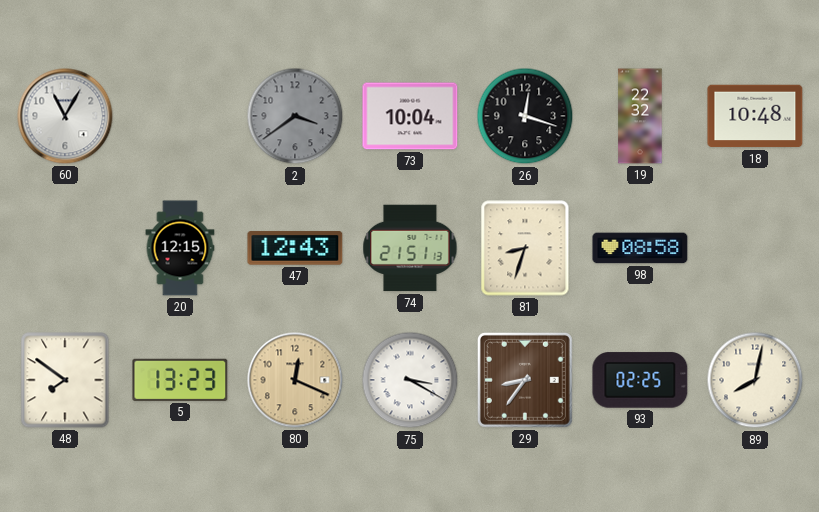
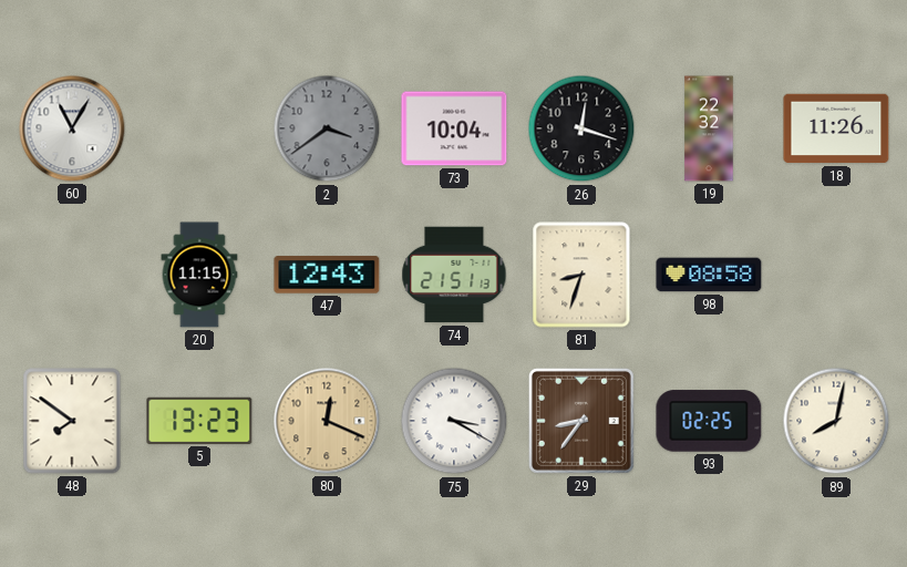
18: 10:48 -> 11:26 (836, 128)
20: 12:15 -> 11:15 (199, 275)
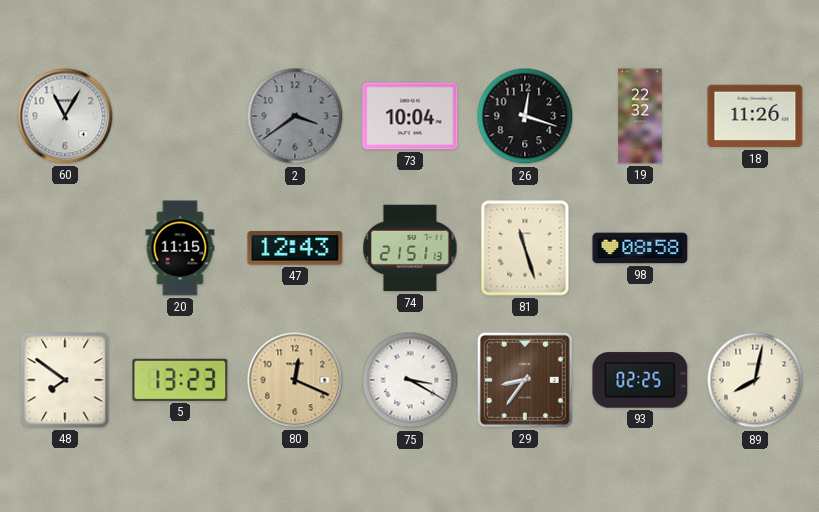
81: 8:33 -> 11:27 (525, 248)
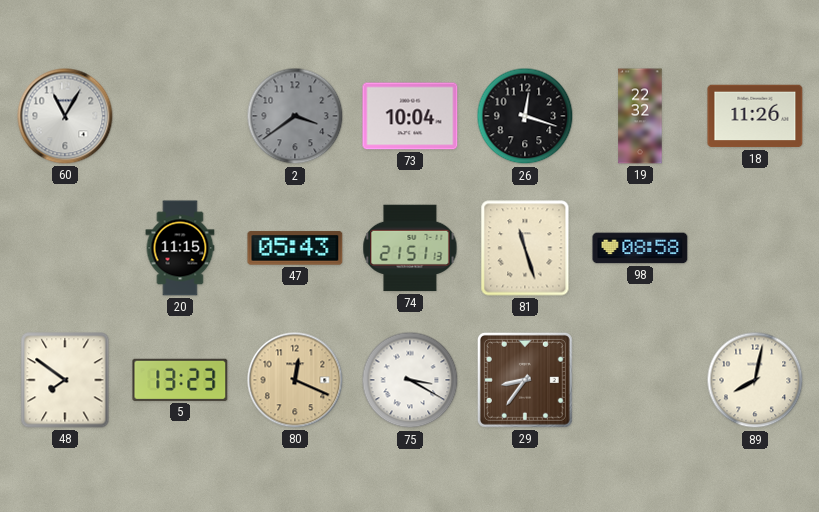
47: 12:43 -> 05:43 (295, 248)
93: 02:25 -> none (640, 380)
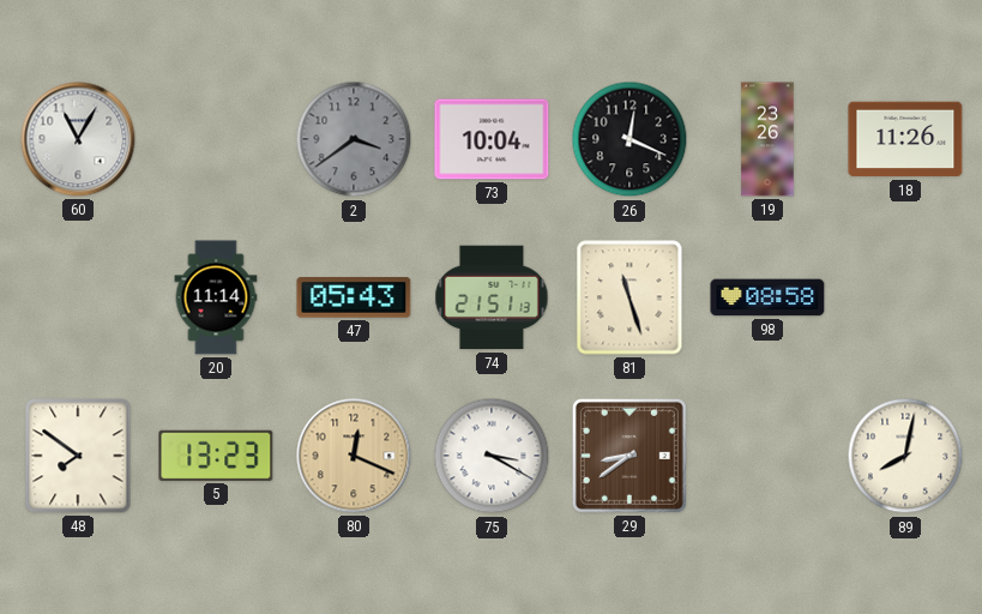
26: 12:18 -> 12:19 (629, 139)
19: 22:32 -> 23:26 (767, 139)
20: 11:15 -> 11:14 (216, 297)
29: 8:36 -> 8:39 (629, 456)
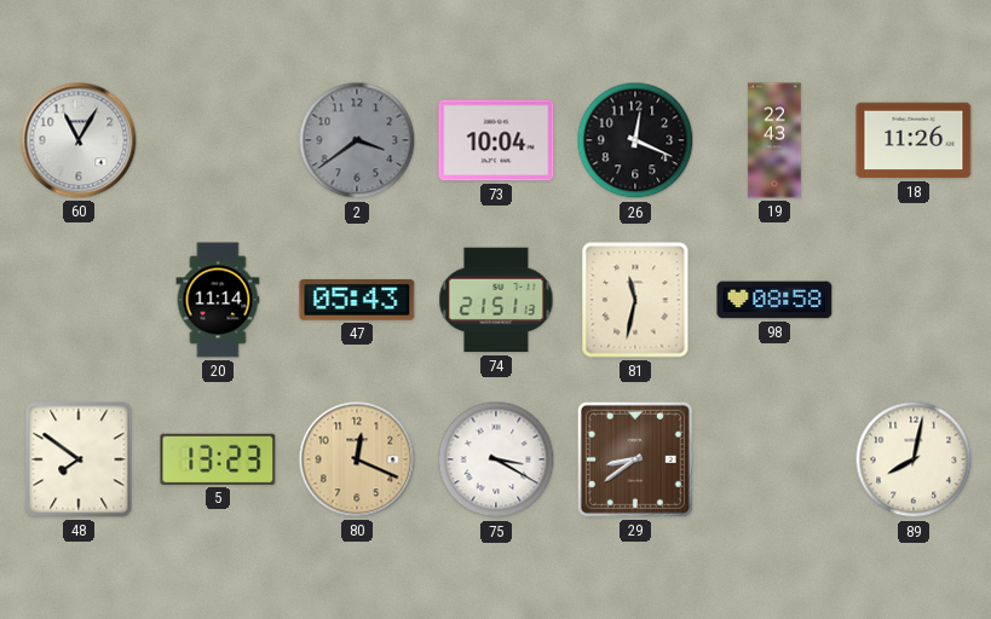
19: 23:26 -> 22:43 (774, 140)
81: 11:27 -> 11:32 (635, 300)
